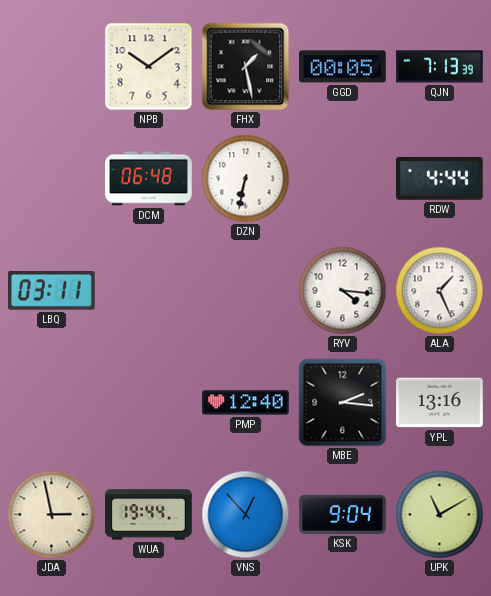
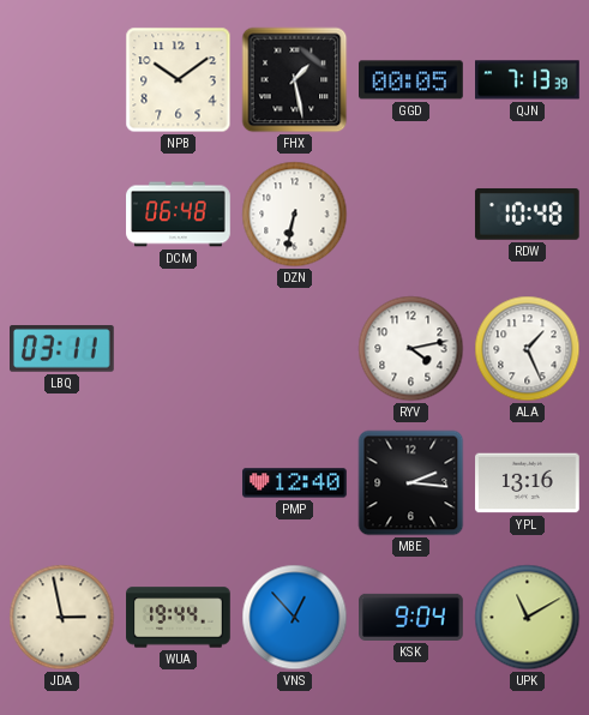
RDW: 4:44 -> 10:48 (527, 214)
RYV: 4:16 -> 4:13 (411, 349)
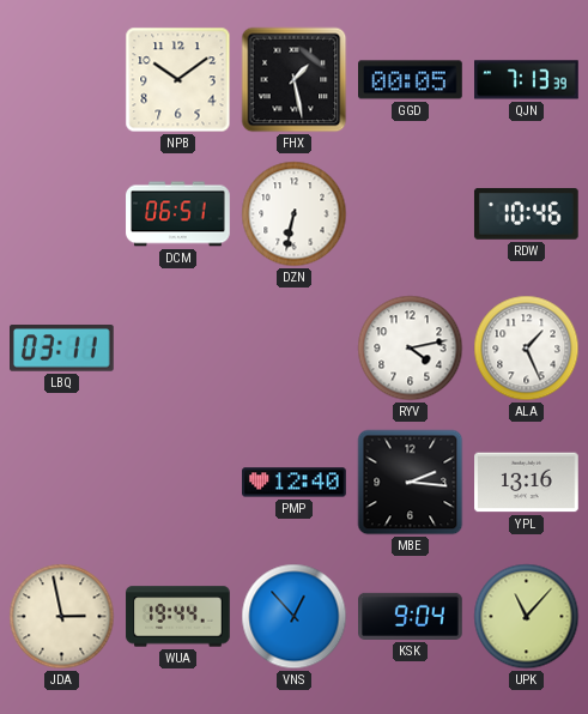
DCM: 06:48 -> 06:51 (178, 214)
RDW: 10:48 -> 10:46 (526, 213)
UPK: 11:10 -> 11:07 (527, 617)
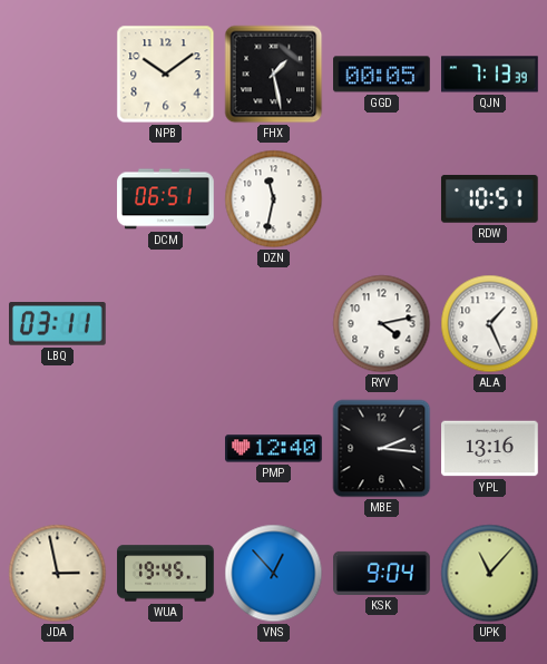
DZN: 6:32 -> 11:32 (274, 199)
RDW: 10:46 -> 10:51 (489, 198)
WUA: 19:44 -> 19:45 (166, 574)
